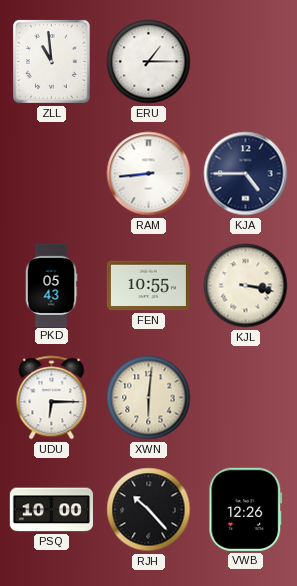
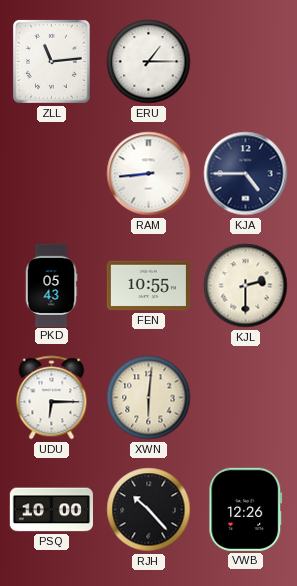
ZLL: 10:59 -> 11:14 (51, 61)
KJL: 3:17 -> 2:30 (246, 286)
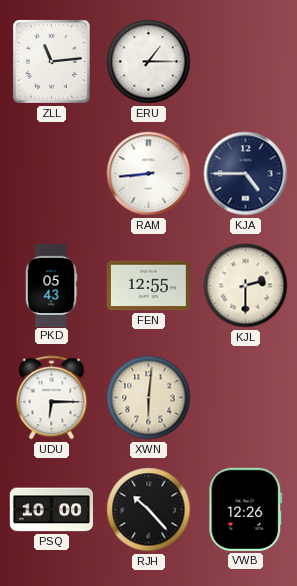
FEN: 10:55 -> 12:55 (148, 286)
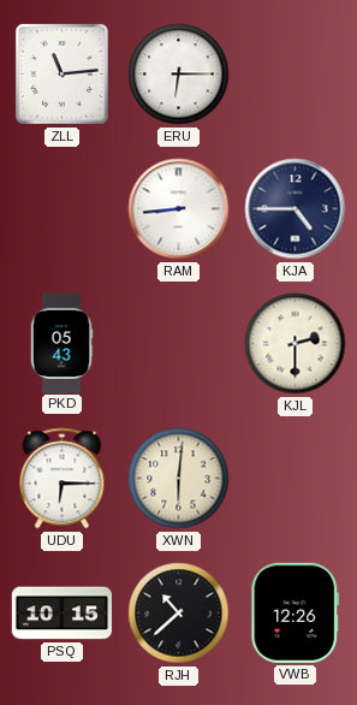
ERU: 1:15 -> 6:15 (179, 75)
FEN: 12:55 -> none (148, 286)
PSQ: 10:00 -> 10:15 (61, 614)
RJH: 10:23 -> 10:38 (179, 614)
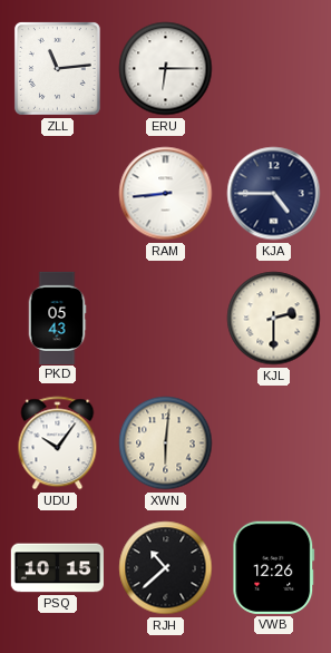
UDU: 6:15 -> 10:06 (58, 444)
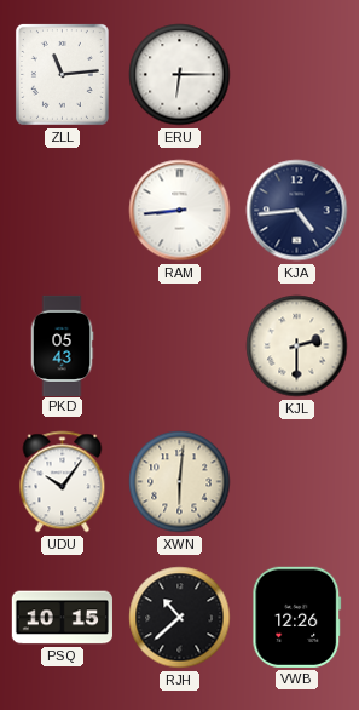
KJA: 4:45 -> 4:44 (297, 211)
